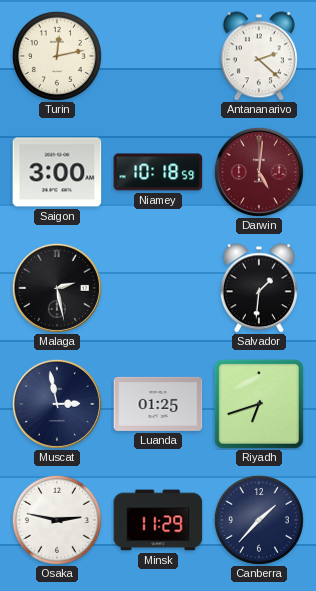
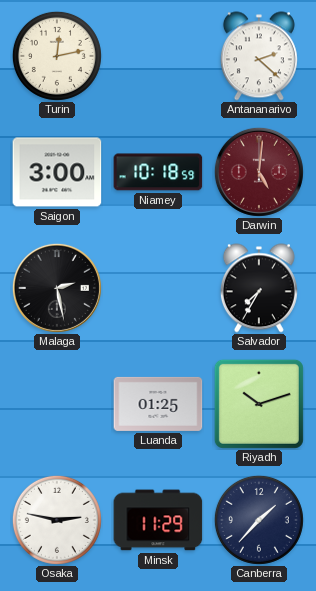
Salvador: 1:31 -> 7:35 (259, 288)
Muscat: 2:58 -> none (57, 404)
Riyadh: 6:42 -> 10:12 (259, 404)
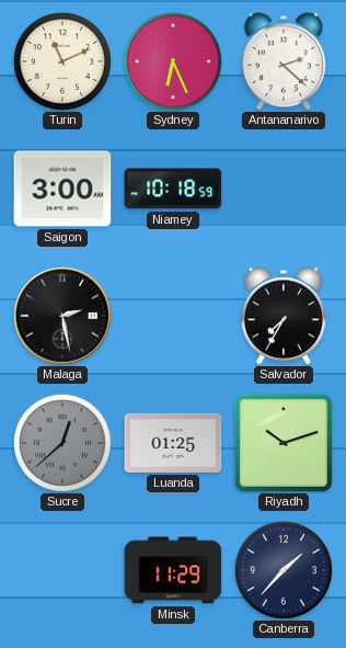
Turin: 12:13 -> 11:11 (62, 61)
Sydney: none -> 6:26 (173, 61)
Darwin: 5:01 -> none (259, 172)
Sucre: none -> 12:38 (62, 443)
Osaka: 2:47 -> none (57, 520)
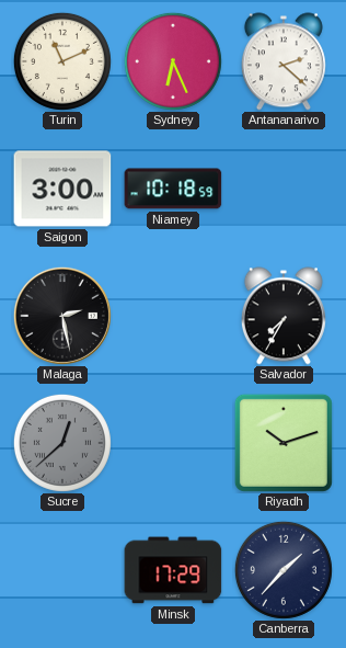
Luanda: 01:25 -> none (173, 443)
Minsk: 11:29 -> 17:29 (173, 570)
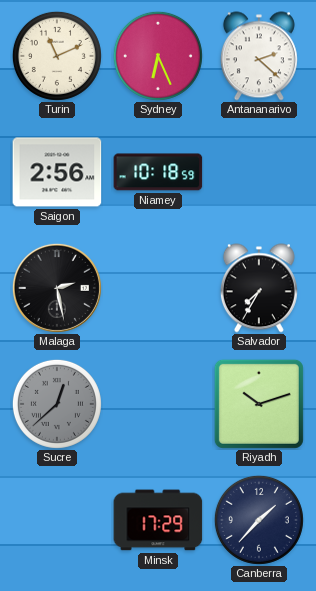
Saigon: 3:00 -> 2:56 (57, 172)
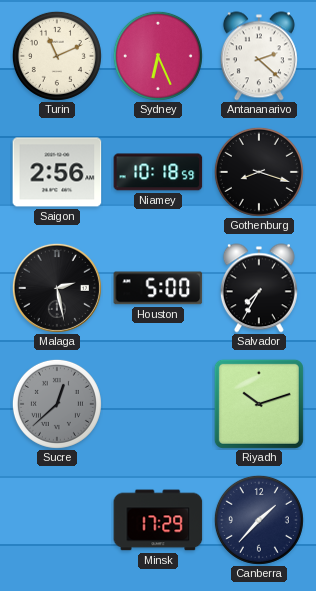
Gothenburg: none -> 8:18 (259, 172)
Houston: none -> 5:00 (158, 288)
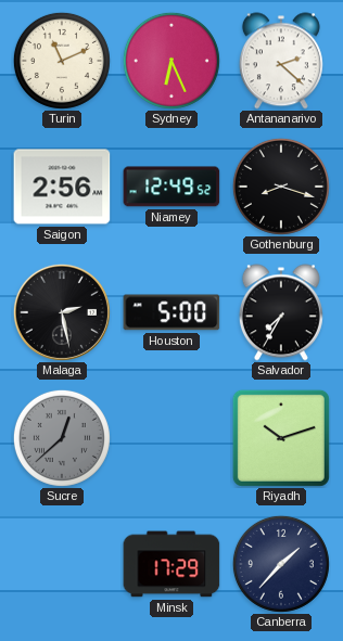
Niamey: 10:18 -> 12:49 (171, 187)
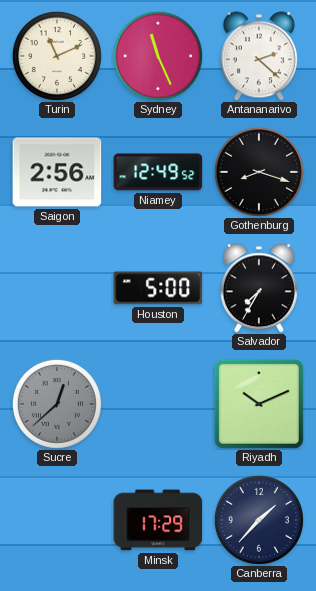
Sydney: 6:26 -> 11:26 (158, 56)
Malaga: 2:28 -> none (62, 312)
Riyadh: 10:12 -> 10:11 (259, 404)
